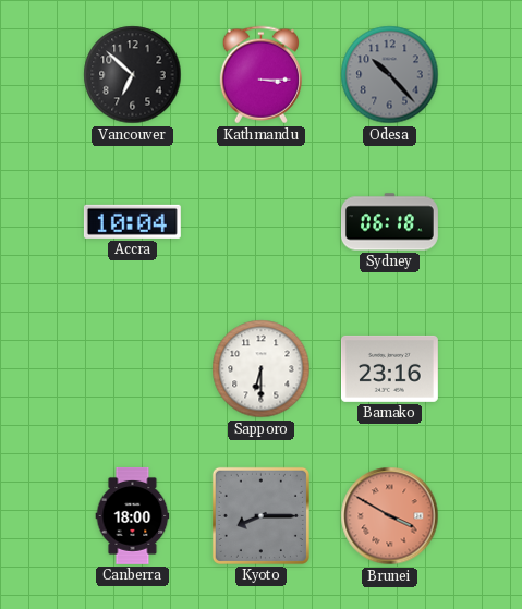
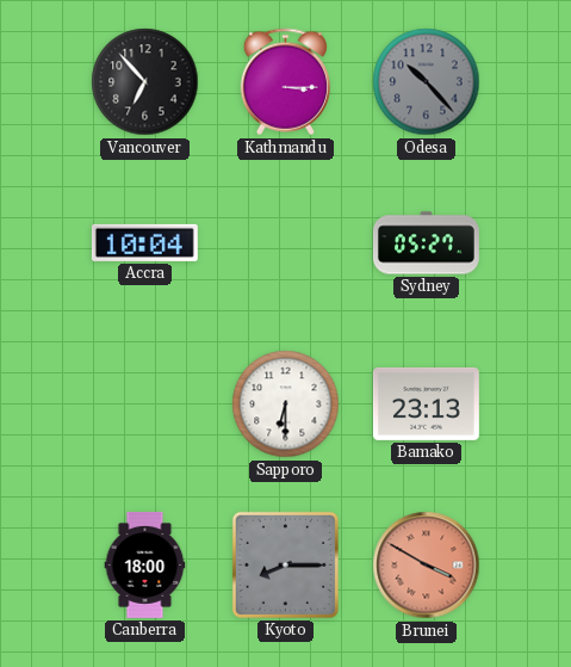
Vancouver: 6:52 -> 6:53 (145, 82)
Sydney: 06:18 -> 05:27 (426, 243)
Bamako: 23:16 -> 23:13 (426, 403)
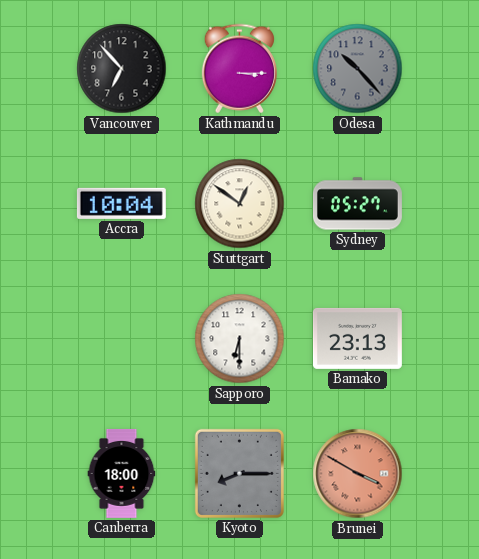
Stuttgart: none -> 12:51 (240, 204)
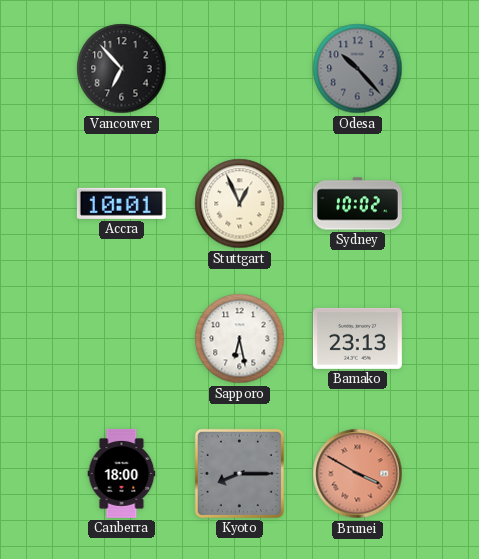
Kathmandu: 3:15 -> none (239, 69)
Accra: 10:04 -> 10:01 (121, 203)
Stuttgart: 12:51 -> 12:56 (240, 204)
Sydney: 05:27 -> 10:02 (357, 204)
Sapporo: 6:30 -> 6:28 (240, 339)
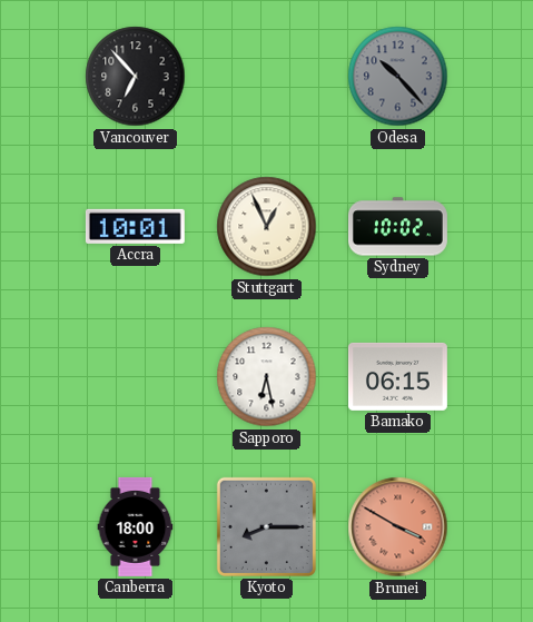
Bamako: 23:13 -> 06:15 (397, 376)
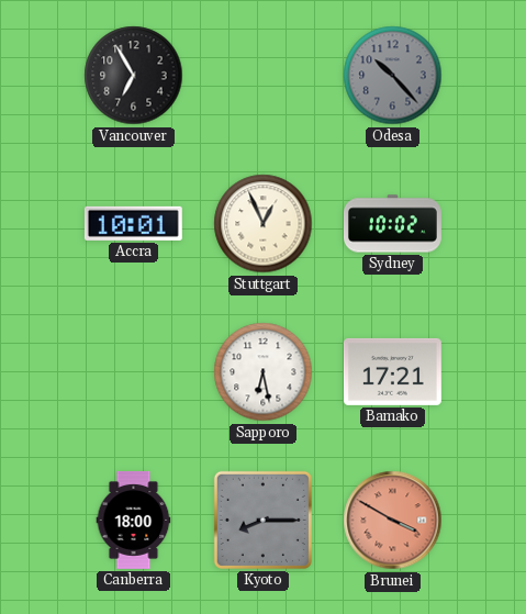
Vancouver: 6:53 -> 6:55 (134, 76)
Bamako: 06:15 -> 17:21 (392, 371)
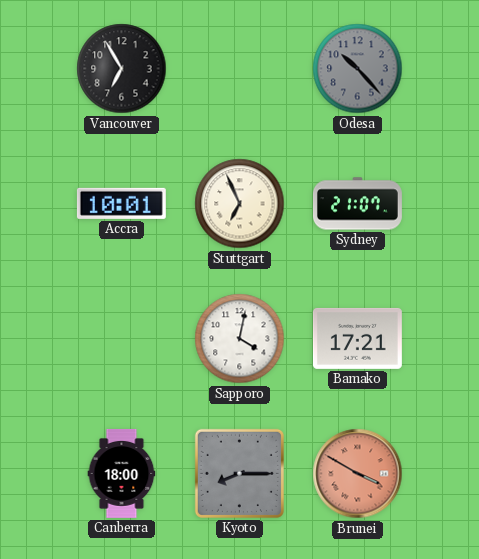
Stuttgart: 12:56 -> 6:56 (240, 204)
Sydney: 10:02 -> 21:07 (357, 204)
Sapporo: 6:28 -> 4:02 (240, 339)
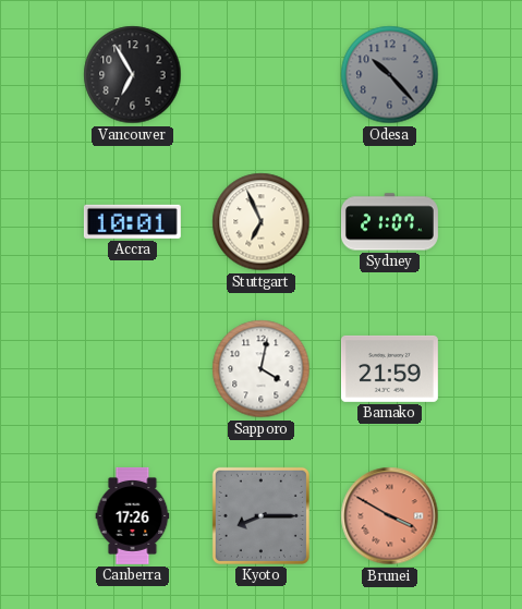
Bamako: 17:21 -> 21:59 (389, 368)
Canberra: 18:00 -> 17:26 (133, 515)
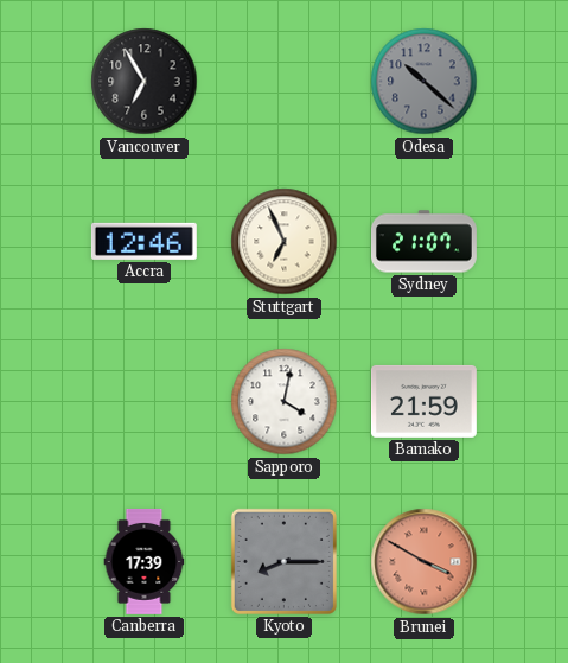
Odesa: 10:23 -> 10:22 (425, 82)
Accra: 10:01 -> 12:46 (143, 241)
Canberra: 17:26 -> 17:39 (145, 561)
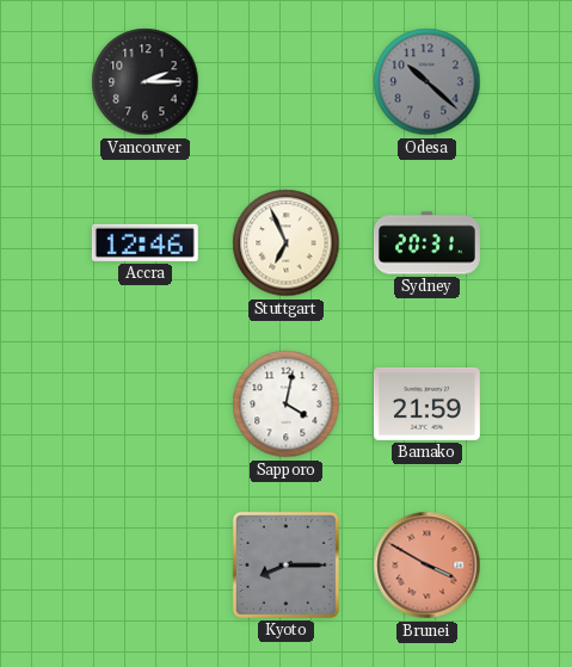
Vancouver: 6:55 -> 2:15 (146, 82)
Sydney: 21:07 -> 20:31 (426, 243)
Canberra: 17:39 -> none (145, 561)
